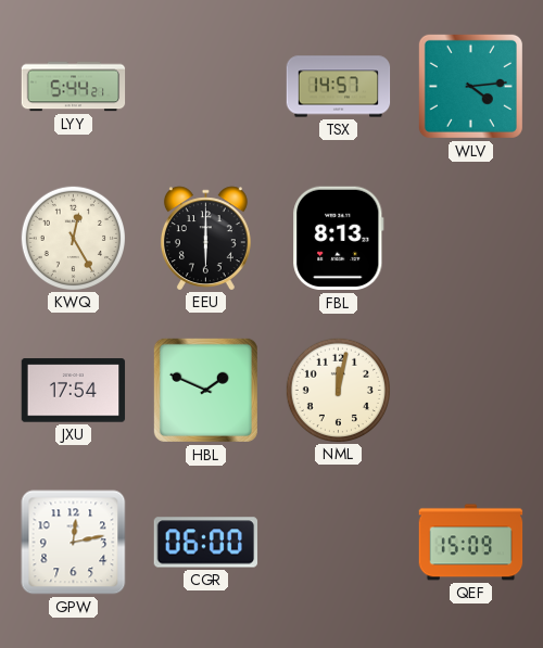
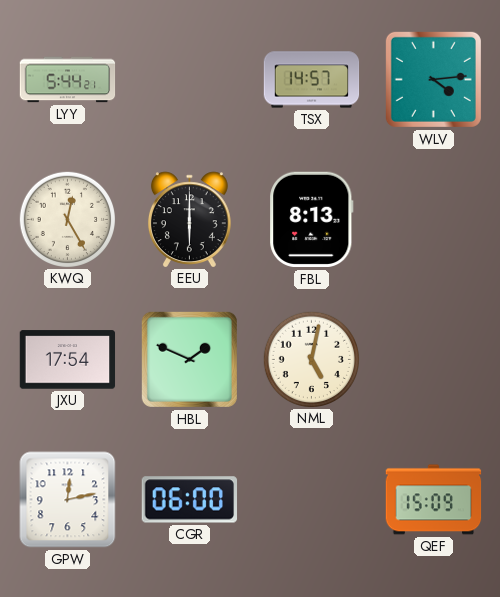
NML: 12:02 -> 5:02 (311, 359)
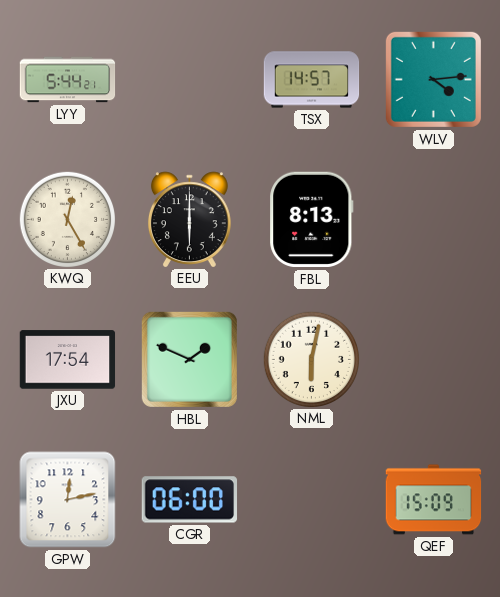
NML: 5:02 -> 6:02 (311, 359)
